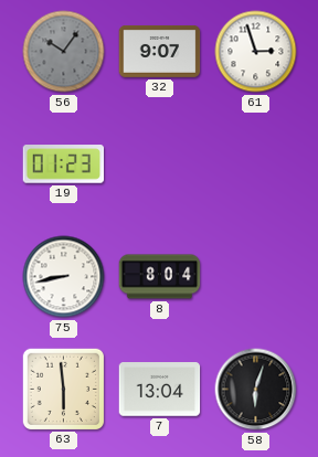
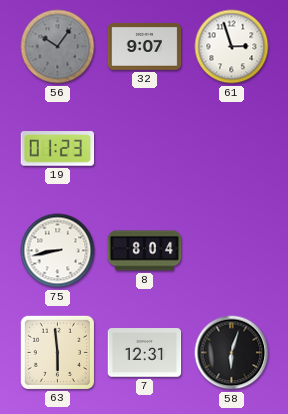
7: 13:04 -> 12:31 (145, 353)
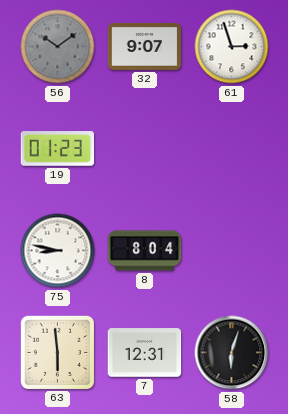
56: 10:06 -> 10:09 (58, 47)
75: 8:43 -> 8:47 (58, 251)
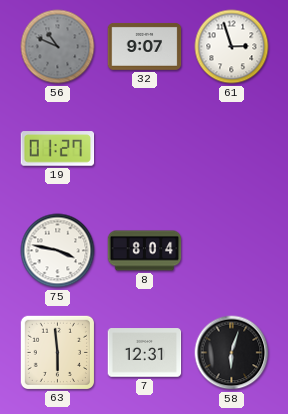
56: 10:09 -> 10:49 (58, 47)
19: 01:23 -> 01:27 (58, 149)
75: 8:47 -> 3:47 (58, 251)
